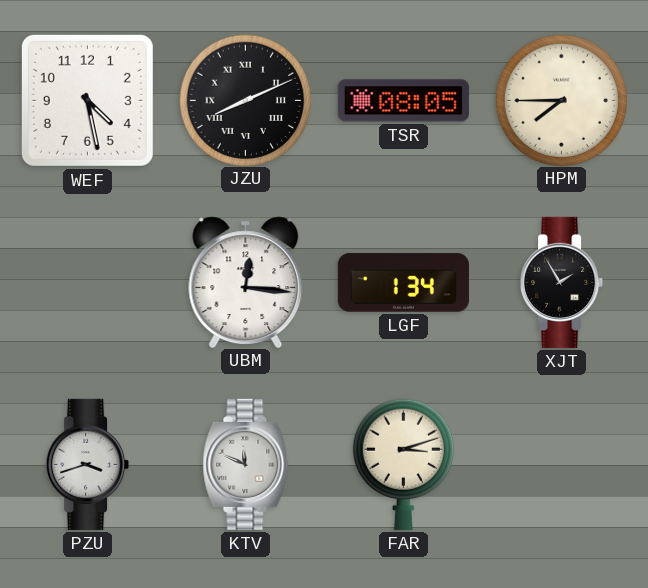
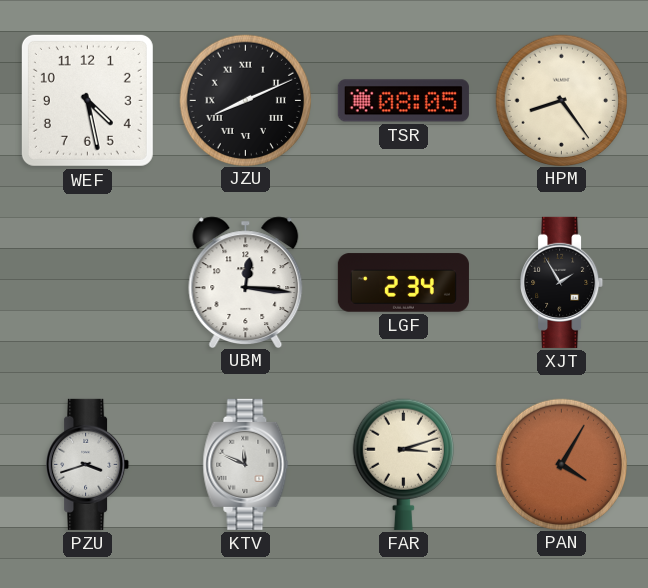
HPM: 7:45 -> 8:24 (561, 100)
LGF: 1:34 -> 2:34 (403, 283)
PAN: none -> 4:05 (561, 464)
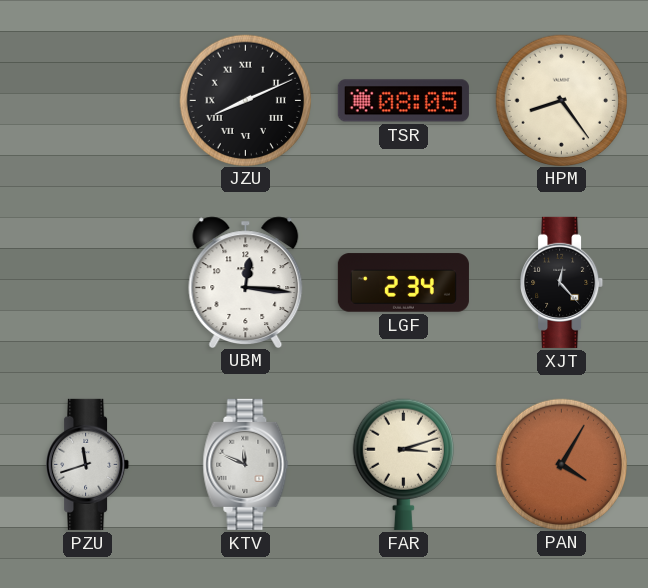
WEF: 4:28 -> none (87, 100)
XJT: 1:55 -> 12:23 (562, 282)
PZU: 3:42 -> 11:42 (88, 464)
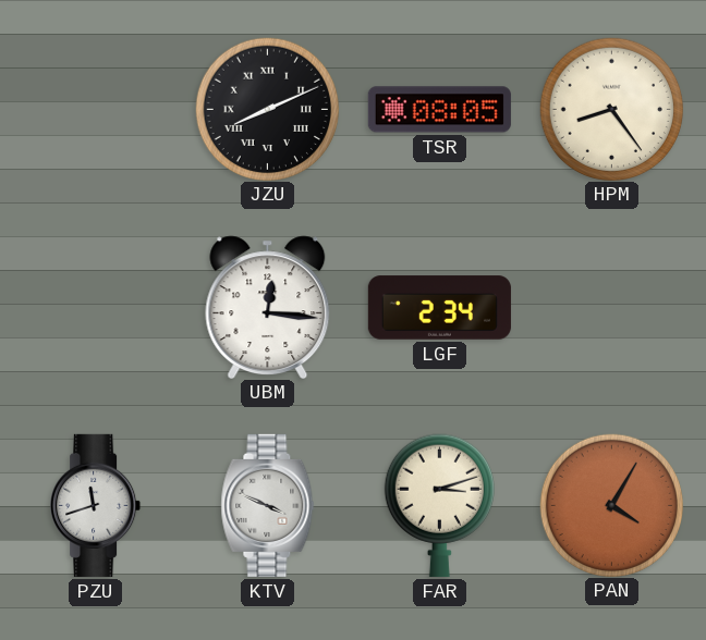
XJT: 12:23 -> none (562, 282)
KTV: 11:49 -> 3:49 (268, 505)
